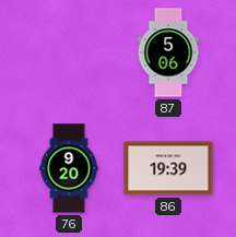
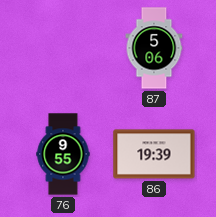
76: 9:20 -> 9:55 (63, 154)
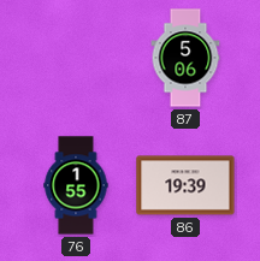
76: 9:55 -> 1:55 (76, 185)
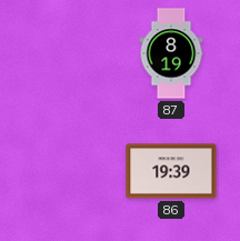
87: 5:06 -> 8:19 (171, 53)
76: 1:55 -> none (76, 185)
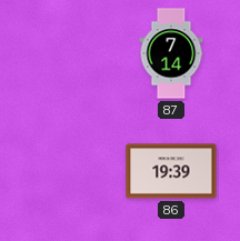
87: 8:19 -> 7:14 (171, 53)
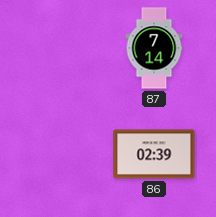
86: 19:39 -> 02:39 (154, 154)
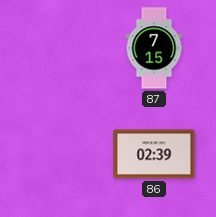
87: 7:14 -> 7:15 (154, 48)
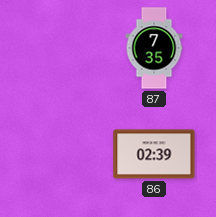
87: 7:15 -> 7:35 (154, 48)
